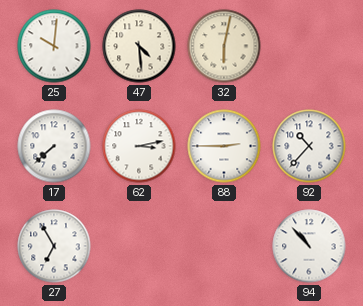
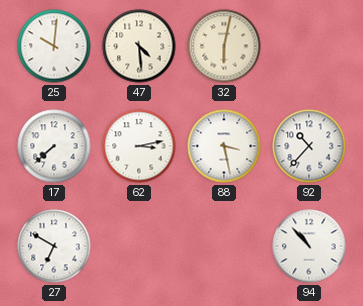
88: 2:45 -> 3:28 (224, 146)
27: 6:55 -> 6:50 (54, 246)
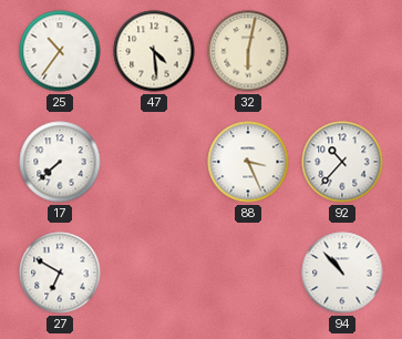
25: 10:01 -> 10:36 (60, 51)
62: 3:13 -> none (139, 146)
88: 3:28 -> 3:26 (248, 162)
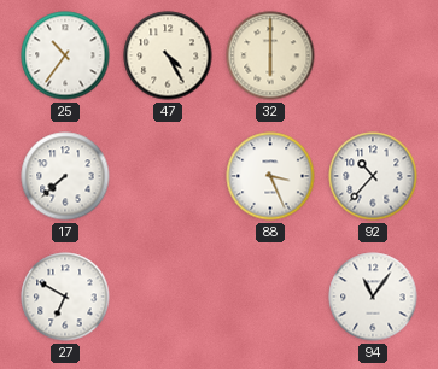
47: 4:29 -> 4:25 (168, 55)
32: 6:02 -> 6:00 (270, 55)
94: 10:53 -> 11:06 (373, 297)
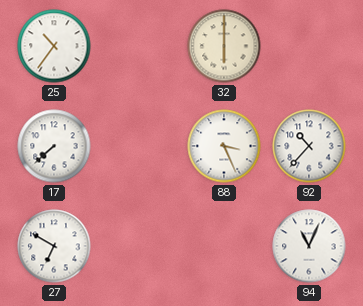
47: 4:25 -> none (168, 55)
94: 11:06 -> 11:04 (309, 246)
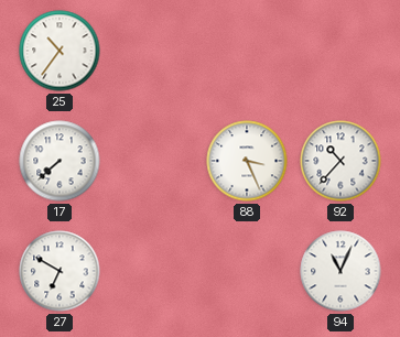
32: 6:00 -> none (224, 46)
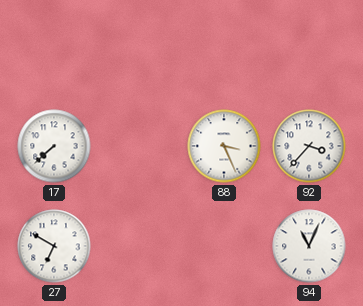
25: 10:36 -> none (60, 51)
92: 10:37 -> 3:37 (309, 146)
